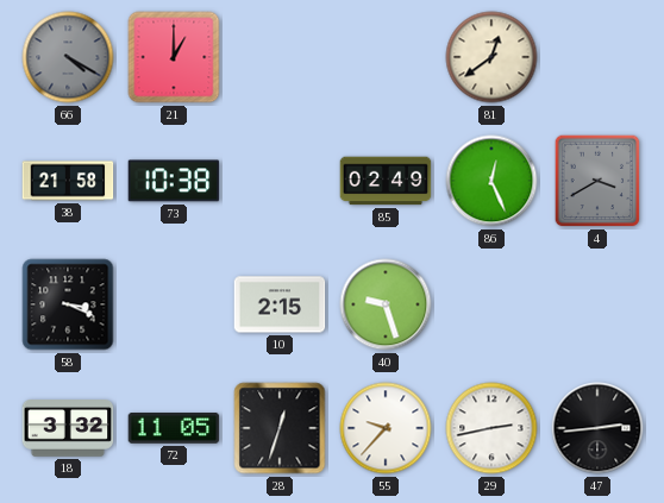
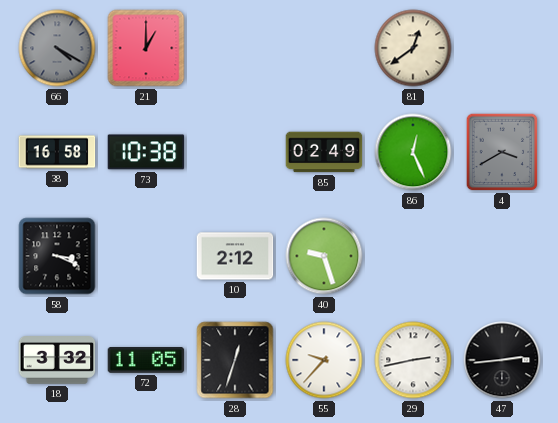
38: 21:58 -> 16:58 (57, 152)
10: 2:15 -> 2:12 (235, 256)
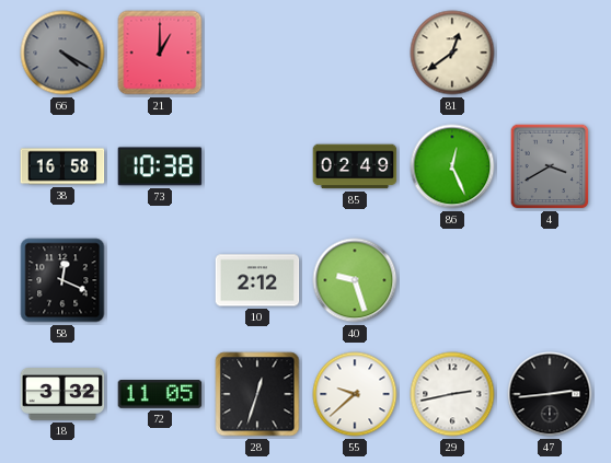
58: 3:19 -> 12:19 (62, 280)
55: 9:37 -> 9:38 (355, 394)
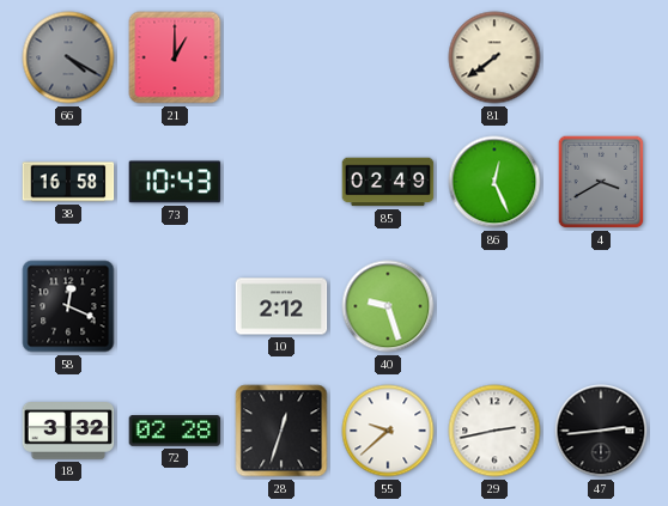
81: 12:39 -> 7:39 (494, 57)
73: 10:38 -> 10:43 (175, 182)
72: 11:05 -> 02:28 (175, 432)
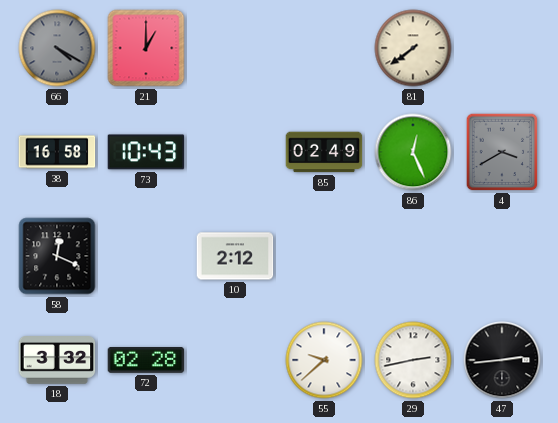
40: 9:27 -> none (388, 306)
28: 12:33 -> none (281, 431)
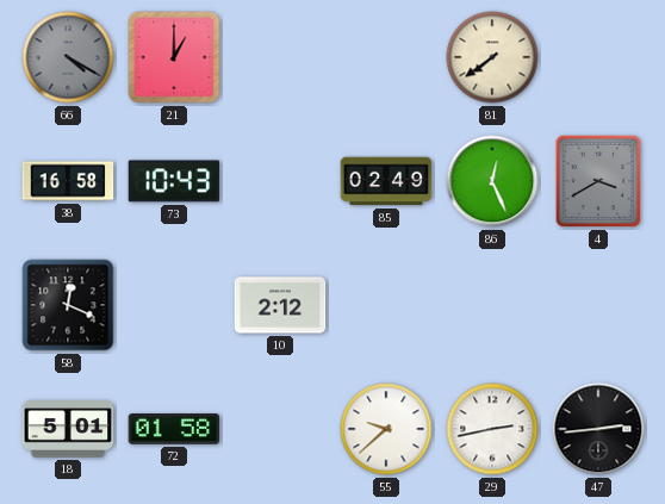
18: 3:32 -> 5:01 (68, 430)
72: 02:28 -> 01:58 (174, 430)
